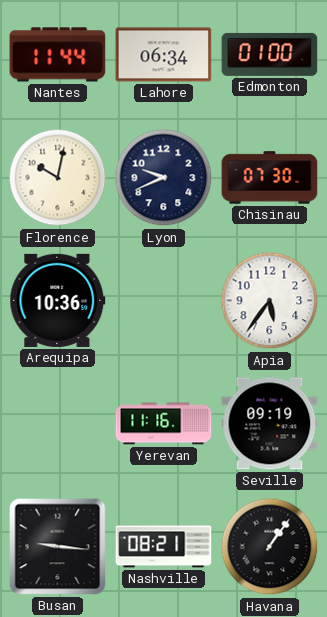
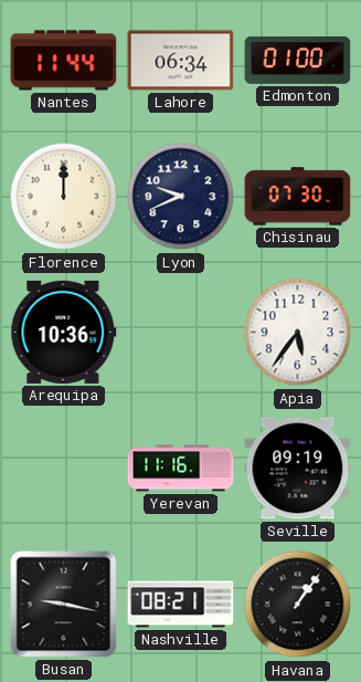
Florence: 10:02 -> 12:00 (64, 197)
Busan: 9:16 -> 9:17 (64, 605)
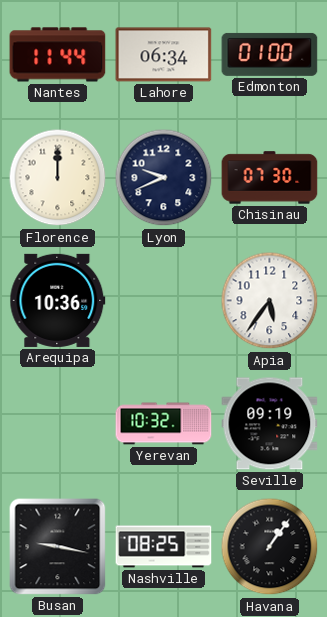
Yerevan: 11:16 -> 10:32 (164, 424)
Nashville: 08:21 -> 08:25 (164, 547)
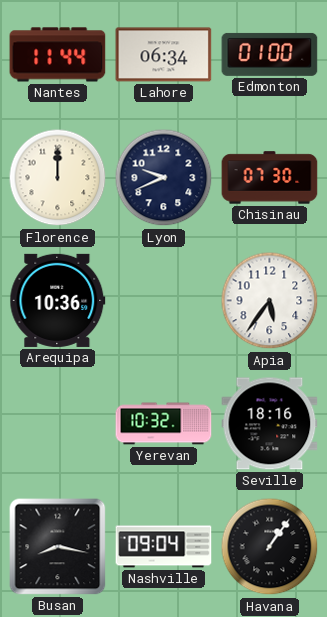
Seville: 09:19 -> 18:16 (270, 424)
Busan: 9:17 -> 8:17 (58, 547)
Nashville: 08:25 -> 09:04 (164, 547)
